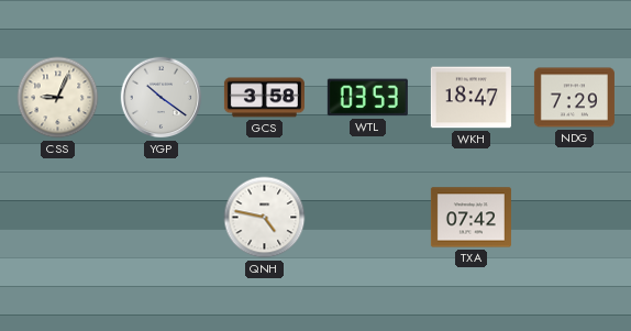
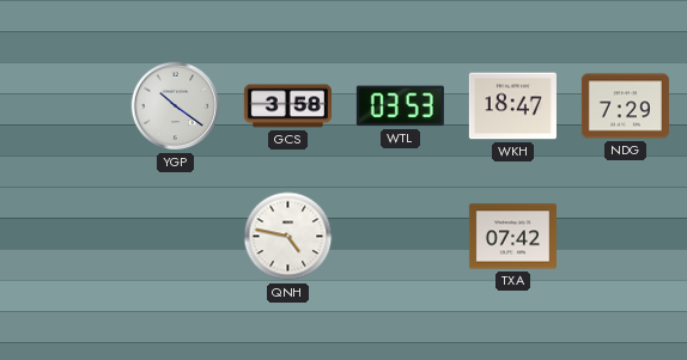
CSS: 9:04 -> none (58, 98)
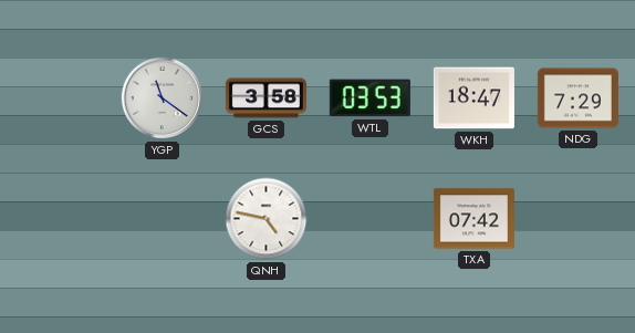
YGP: 10:21 -> 11:21 (163, 98)
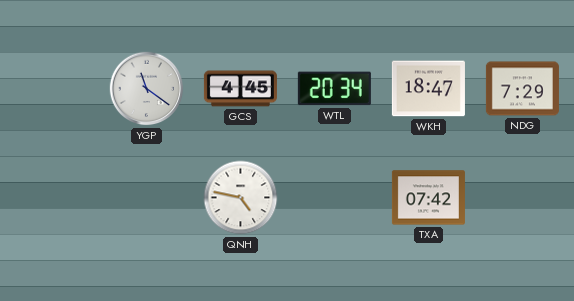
GCS: 3:58 -> 4:45 (240, 89)
WTL: 03:53 -> 20:34 (334, 89)
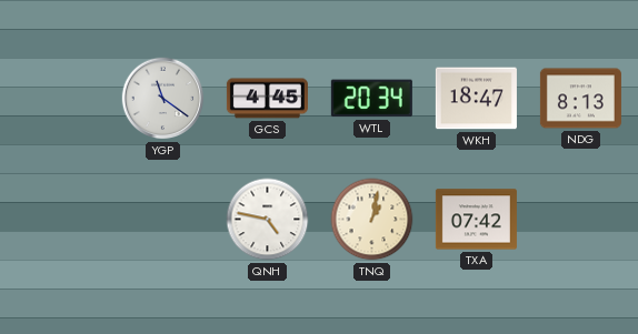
NDG: 7:29 -> 8:13 (580, 99)
TNQ: none -> 1:02 (372, 220)
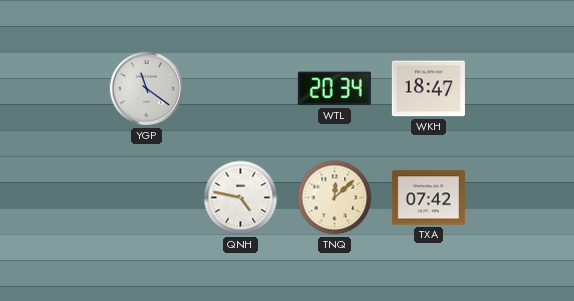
GCS: 4:45 -> none (267, 99)
NDG: 8:13 -> none (580, 99)
TNQ: 1:02 -> 12:08 (335, 198)
